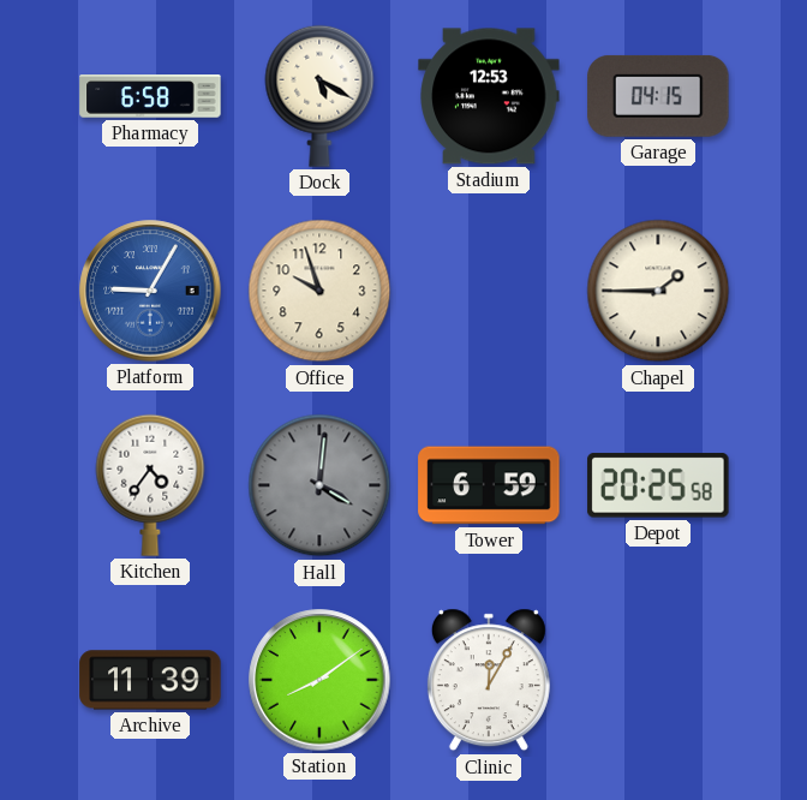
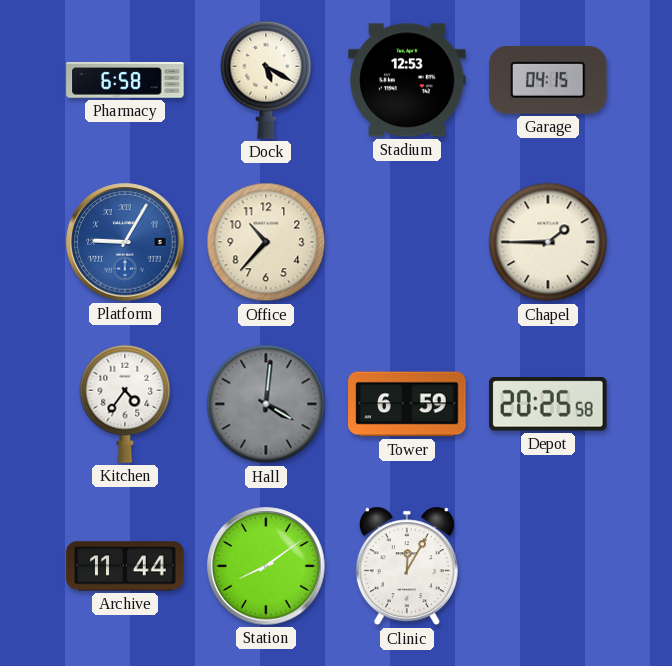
Office: 9:57 -> 10:37 (266, 242)
Archive: 11:39 -> 11:44 (125, 566)
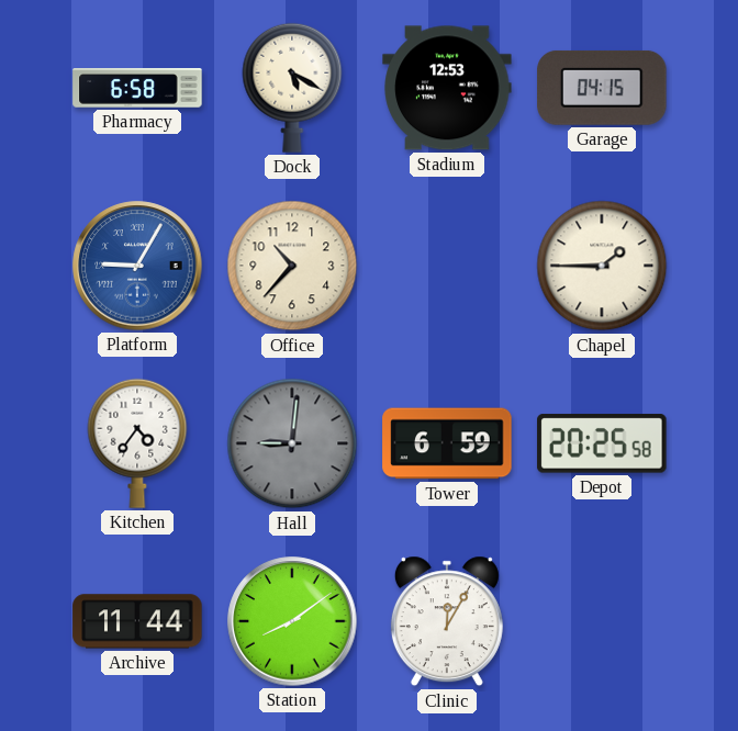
Hall: 4:01 -> 9:01 (292, 443)
